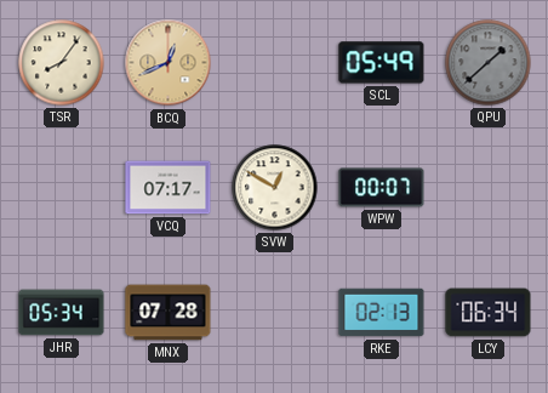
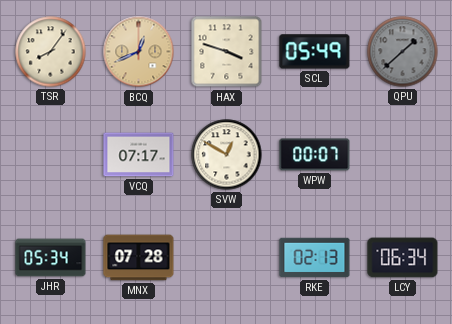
HAX: none -> 3:48 (227, 52)
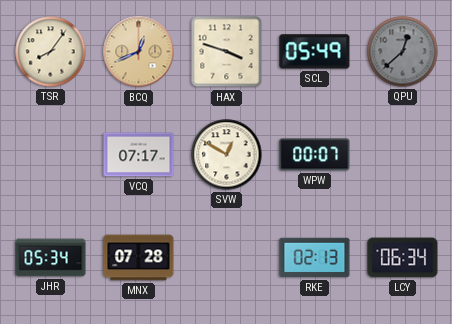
QPU: 1:38 -> 12:38 (403, 52)
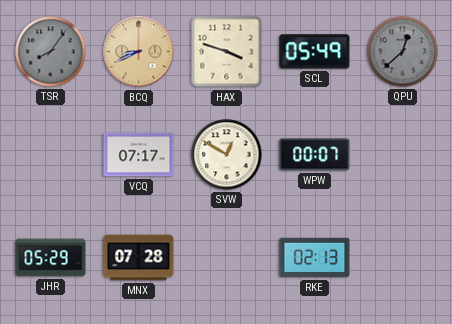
TSR dial: cream -> grey (51, 52)
BCQ: 12:41 -> 8:41 (139, 52)
JHR: 05:34 -> 05:29 (51, 258)
LCY: 06:34 -> none (403, 258)
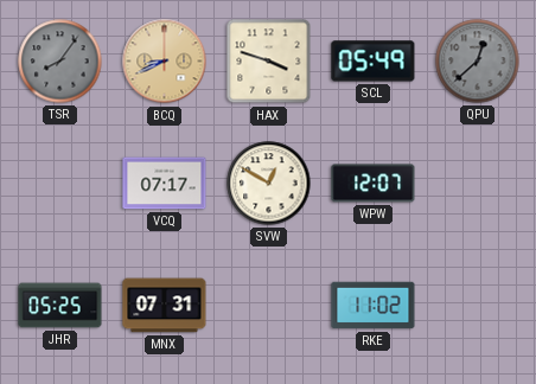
WPW: 00:07 -> 12:07 (374, 184)
JHR: 05:29 -> 05:25 (60, 306)
MNX: 07:28 -> 07:31 (165, 306)
RKE: 02:13 -> 11:02 (374, 306)
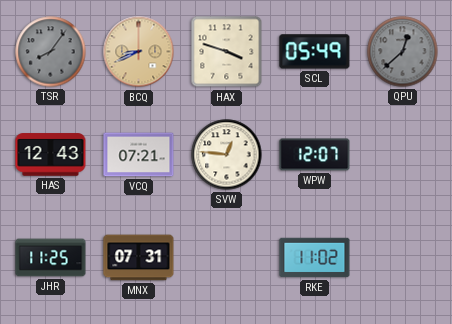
HAS: none -> 12:43 (51, 155)
VCQ: 07:17 -> 07:21 (139, 155)
SVW: 12:50 -> 12:46 (227, 155)
JHR: 05:25 -> 11:25 (51, 258)
